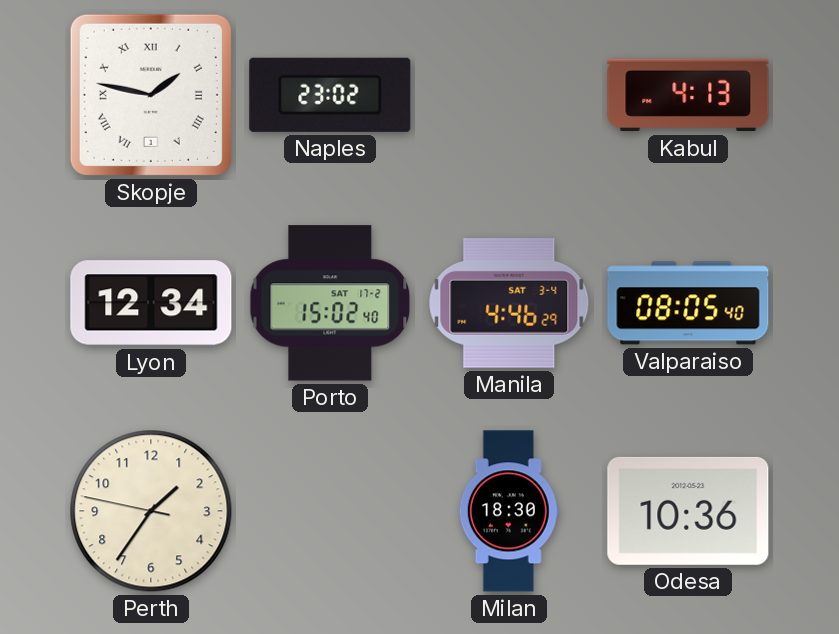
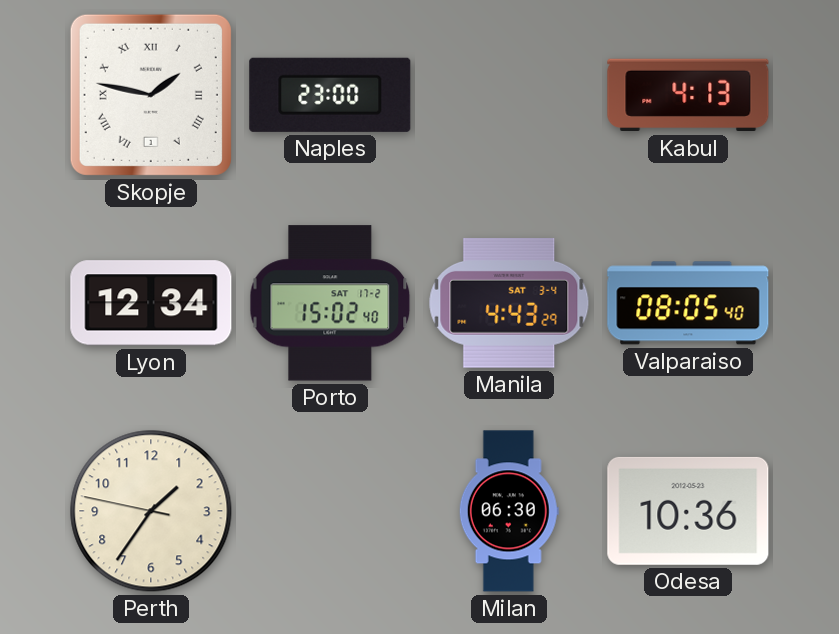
Naples: 23:02 -> 23:00 (330, 95)
Manila: 4:46 -> 4:43 (509, 303)
Milan: 18:30 -> 06:30 (509, 511)
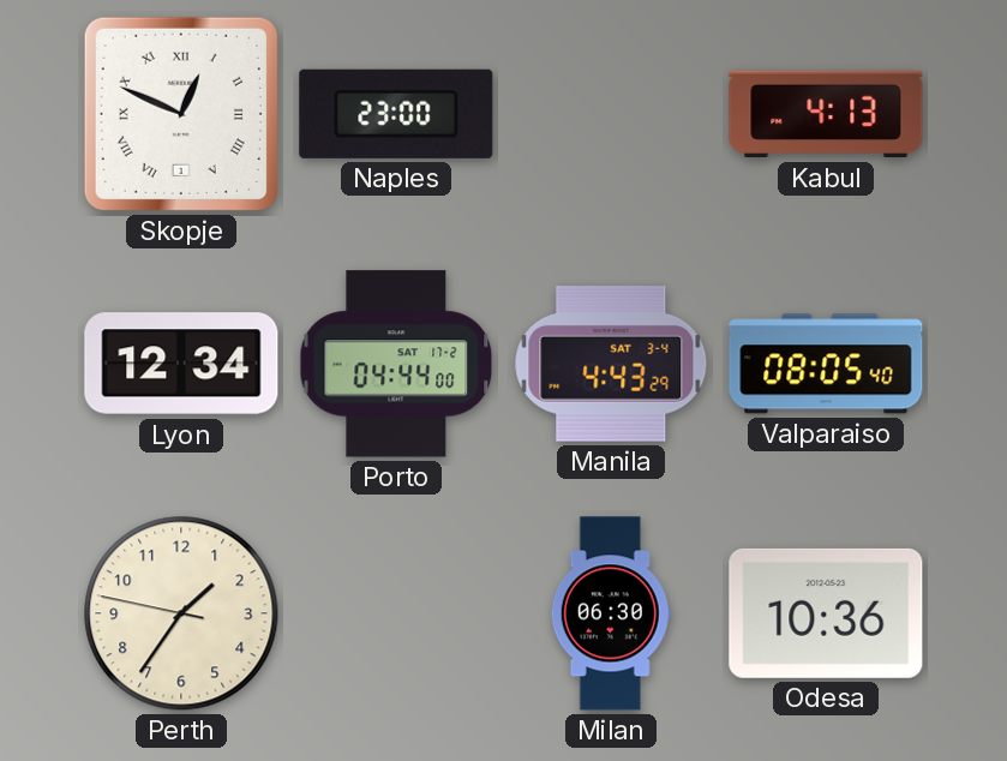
Skopje: 1:47 -> 12:49 (181, 114)
Porto: 15:02 -> 04:44 (396, 364)
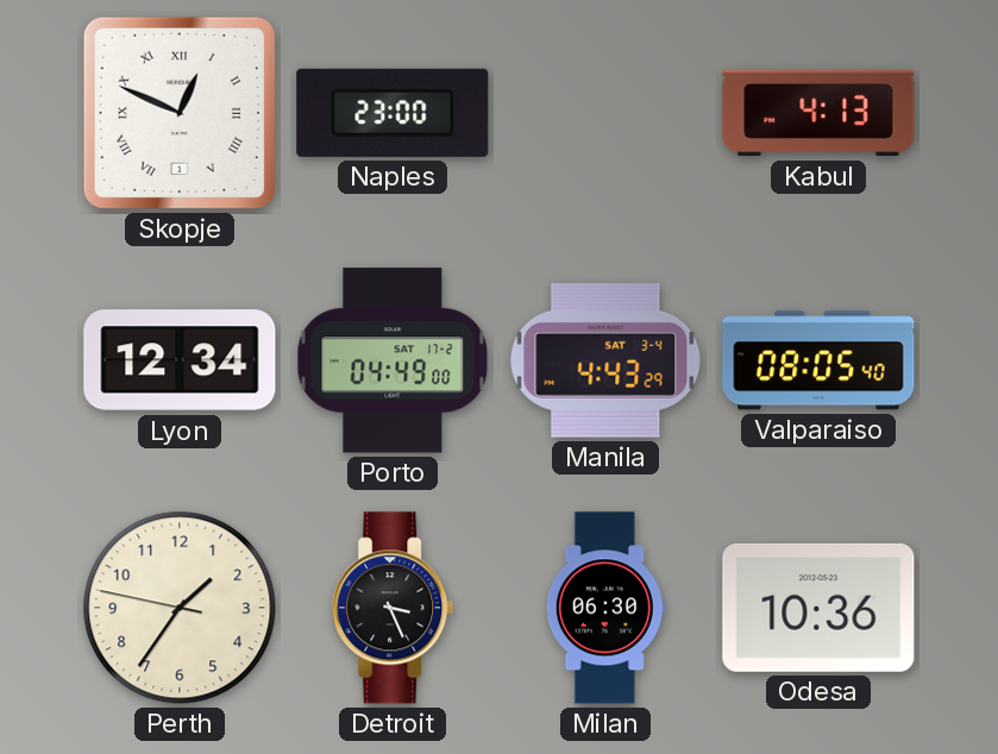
Porto: 04:44 -> 04:49 (393, 360)
Detroit: none -> 3:26 (394, 608)
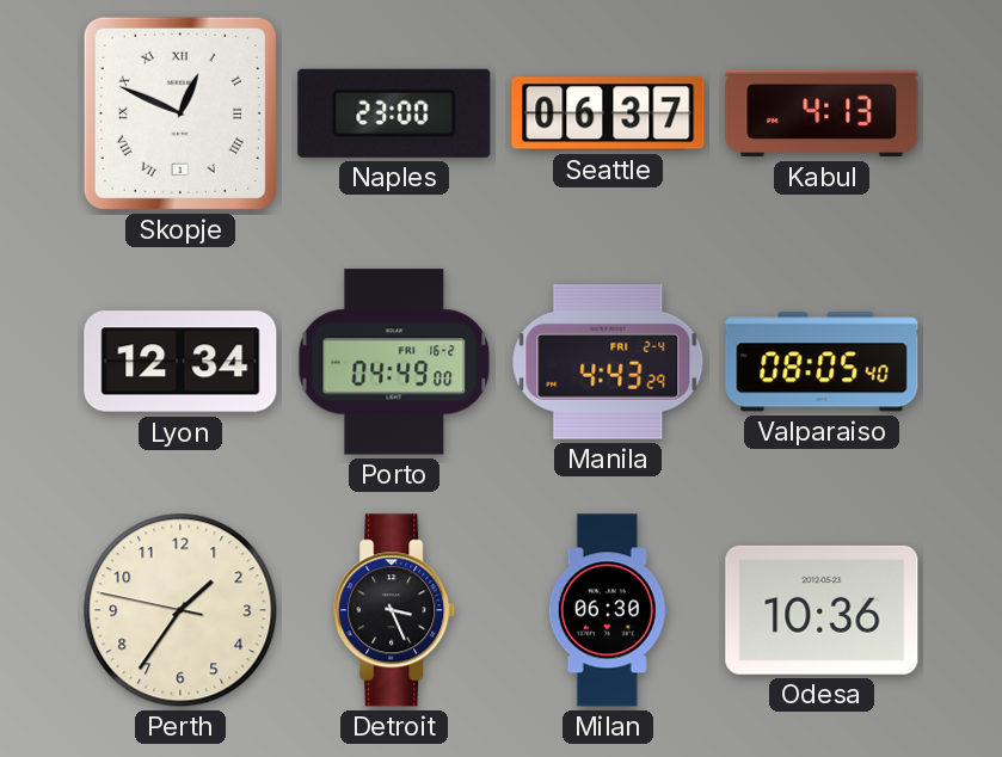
Seattle: none -> 06:37 (608, 113)
Porto date: SAT 17-2 -> FRI 16-2 (394, 362)
Manila date: SAT 3-4 -> FRI 2-4 (608, 362)
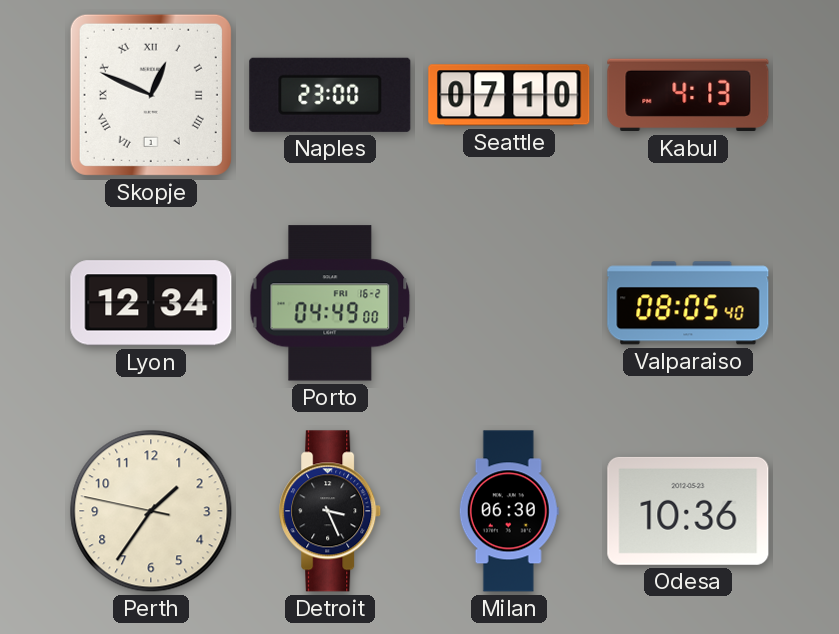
Seattle: 06:37 -> 07:10 (509, 95)
Manila: 4:43 -> none (608, 362)
